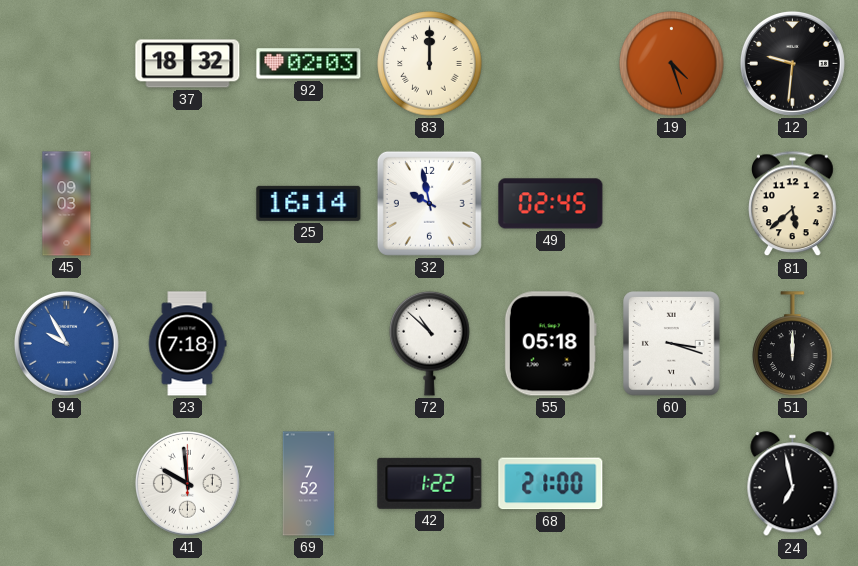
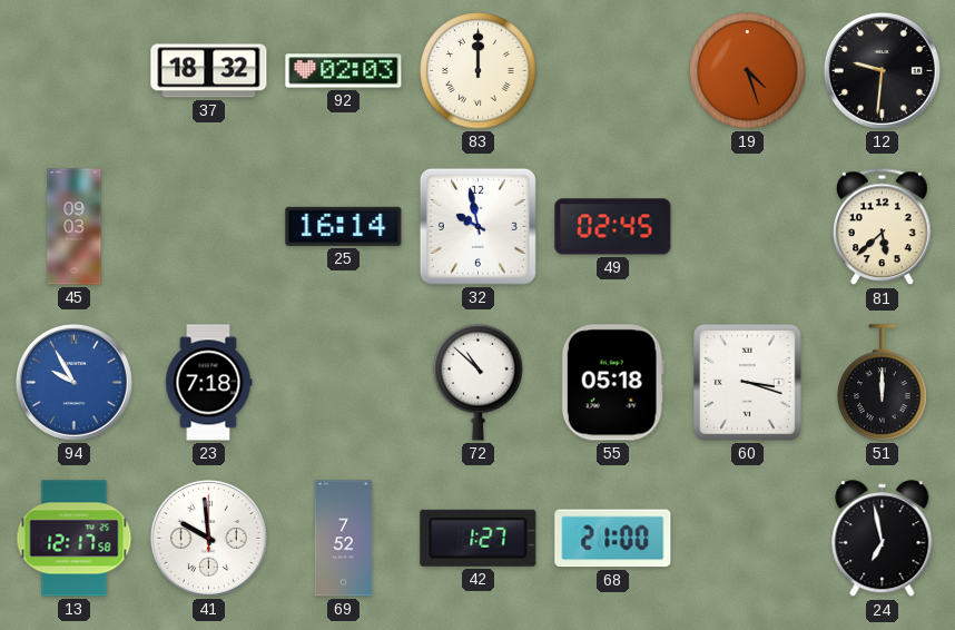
13: none -> 12:17 (75, 539)
42: 1:22 -> 1:27 (479, 538)
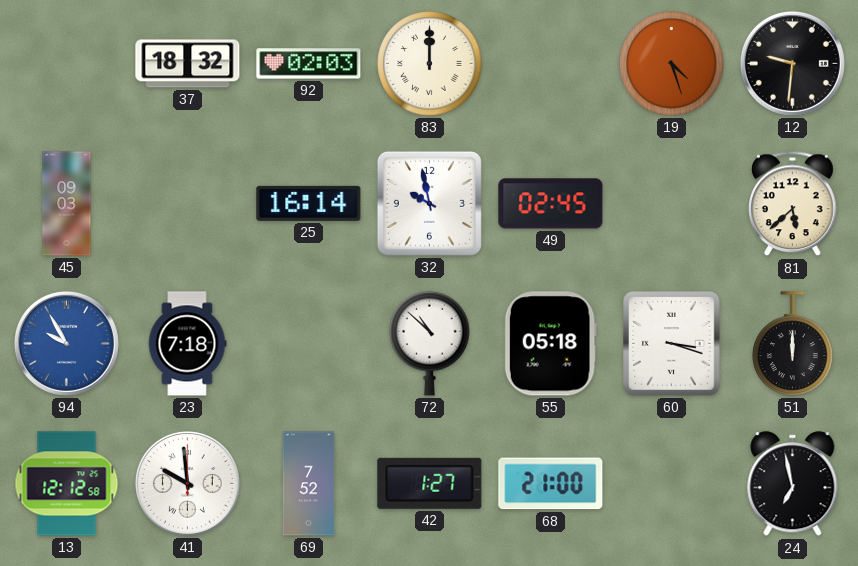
13: 12:17 -> 12:12 (67, 484)
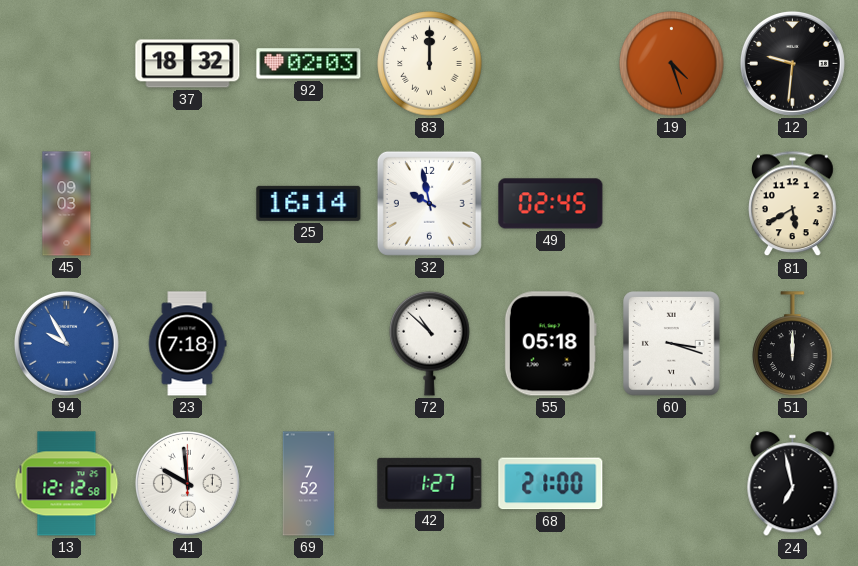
81: 5:38 -> 5:40 (793, 204)
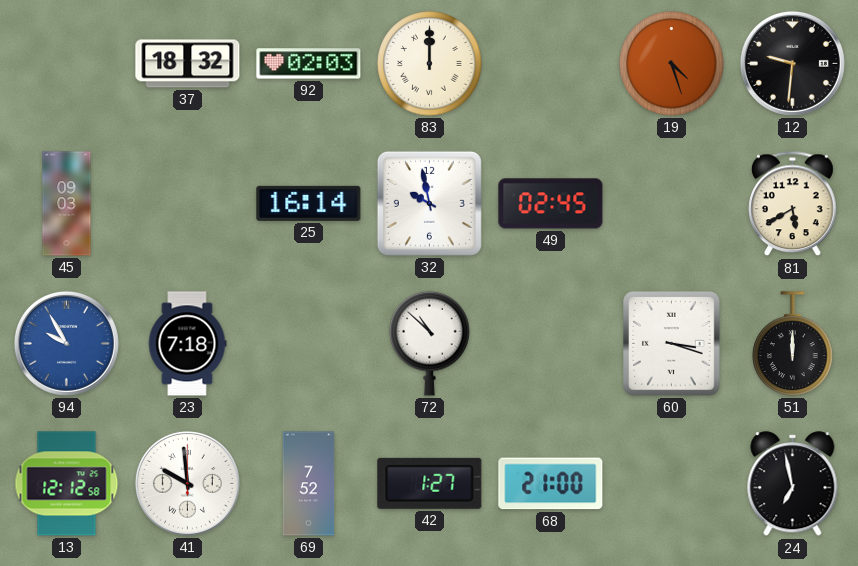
55: 05:18 -> none (550, 344)
